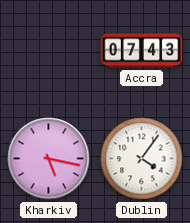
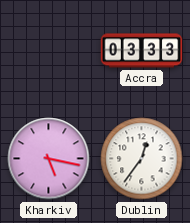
Accra: 07:43 -> 03:33 (142, 51)
Dublin: 4:06 -> 12:36 (142, 159)
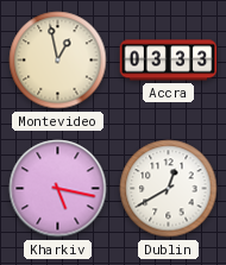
Montevideo: none -> 12:58 (58, 61)
Dublin: 12:36 -> 12:40 (169, 189)
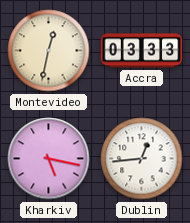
Montevideo: 12:58 -> 12:32 (49, 51)
Dublin: 12:40 -> 12:44 (142, 159)
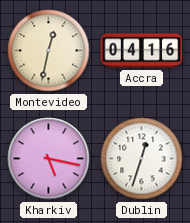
Accra: 03:33 -> 04:16 (142, 51)
Dublin: 12:44 -> 12:33 (142, 159)
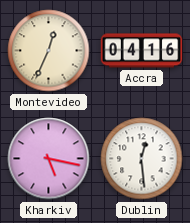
Montevideo: 12:32 -> 12:34 (49, 51)
Dublin: 12:33 -> 12:29 (142, 159)
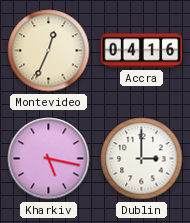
Dublin: 12:29 -> 3:00 (142, 159)
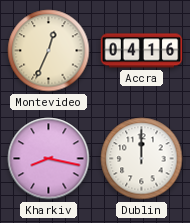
Kharkiv: 5:17 -> 8:17 (49, 159)
Dublin: 3:00 -> 12:00 (142, 159)
